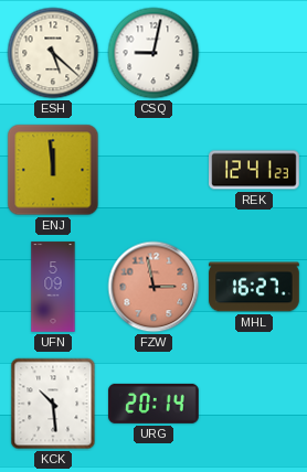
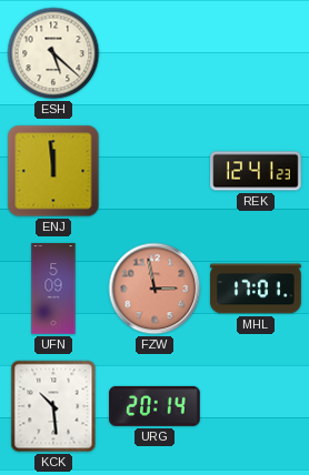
CSQ: 9:02 -> none (153, 53)
MHL: 16:27 -> 17:01 (256, 289)
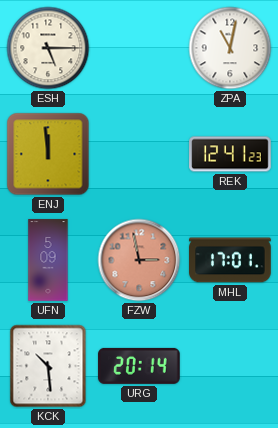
ESH: 5:22 -> 5:15 (48, 48)
ZPA: none -> 11:02 (230, 48)
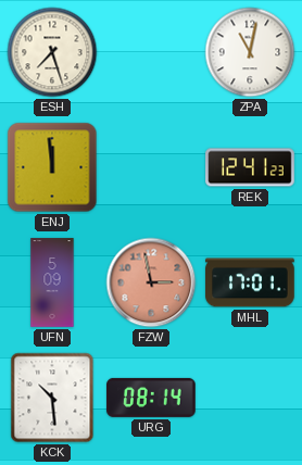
ESH: 5:15 -> 7:27 (52, 52)
URG: 20:14 -> 08:14 (151, 398)
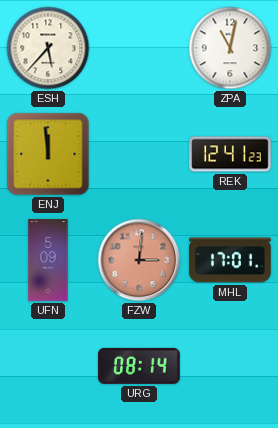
ESH: 7:27 -> 5:37 (48, 48)
FZW: 2:58 -> 3:01 (139, 260)
KCK: 10:29 -> none (52, 398)
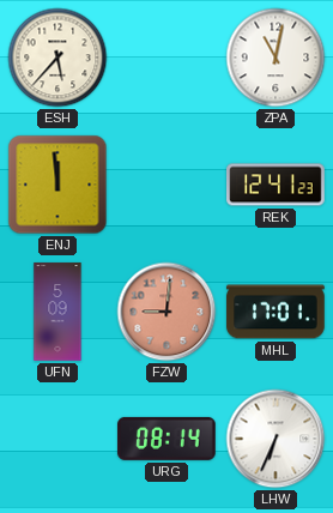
FZW: 3:01 -> 9:01 (166, 312)
LHW: none -> 6:34 (276, 439)
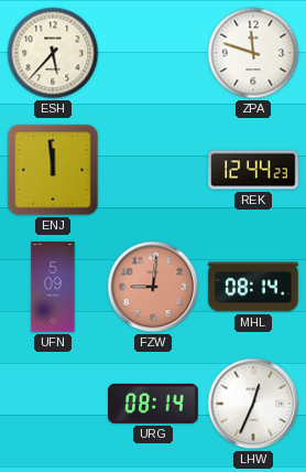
ZPA: 11:02 -> 11:48 (253, 53)
REK: 12:41 -> 12:44 (253, 170)
MHL: 17:01 -> 08:14 (253, 287)
LHW: 6:34 -> 12:34 (253, 404)
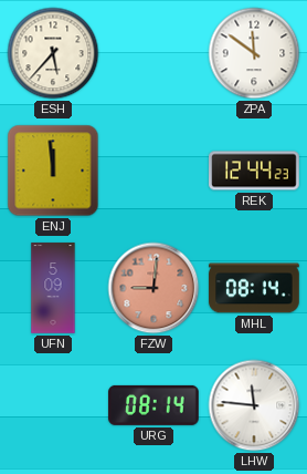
ZPA: 11:48 -> 11:51 (254, 53)
LHW: 12:34 -> 11:46 (254, 405)
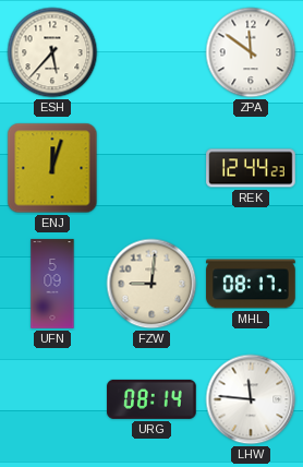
ENJ: 11:59 -> 12:03 (52, 168)
FZW dial: salmon -> cream (152, 284)
MHL: 08:14 -> 08:17 (251, 284)
